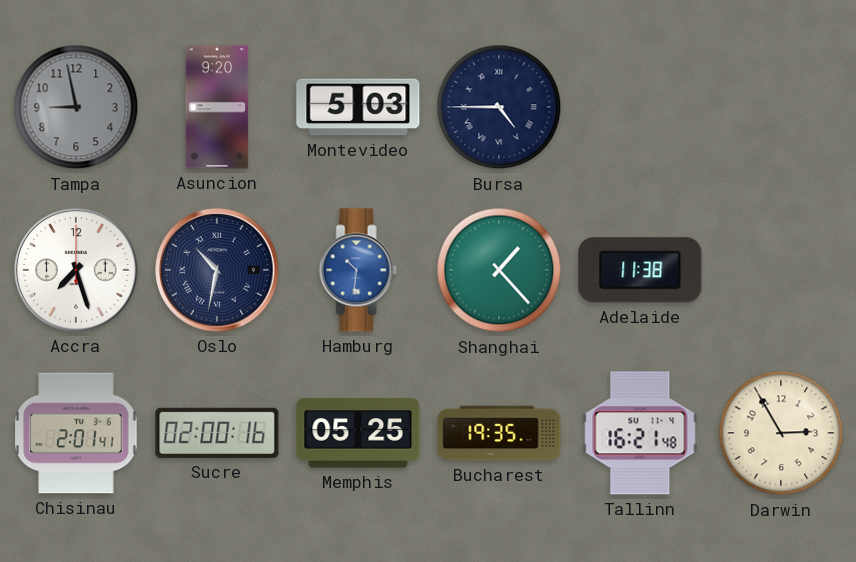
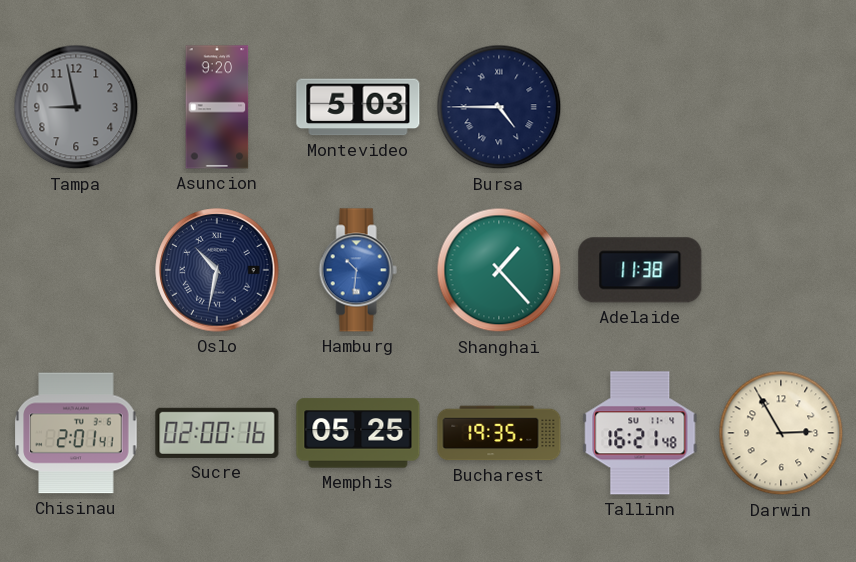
Accra: 7:27 -> none (76, 270)
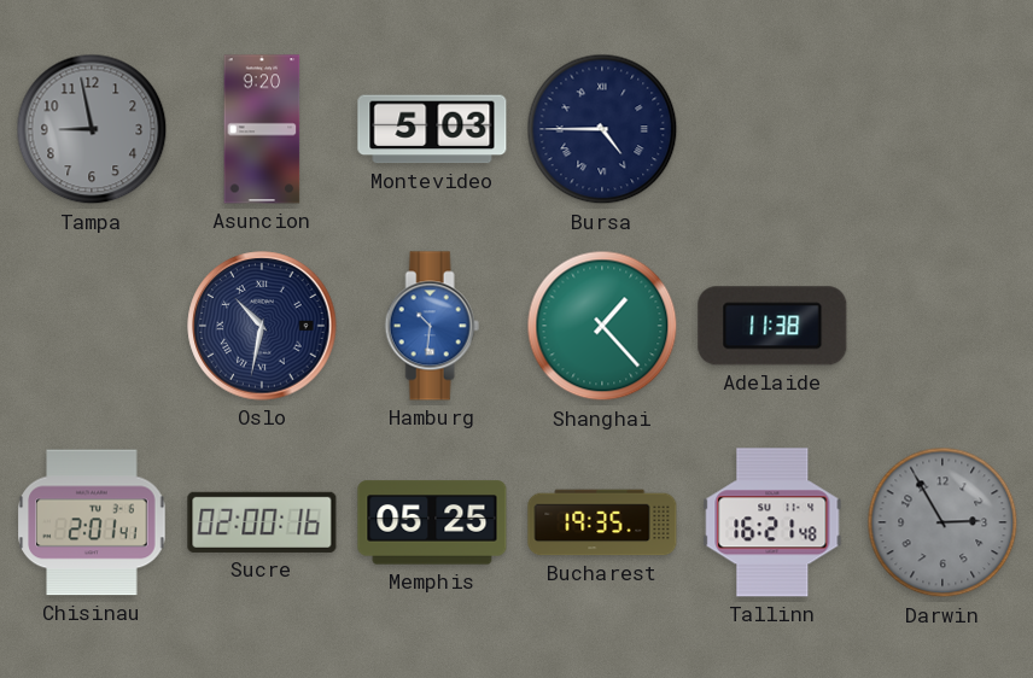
Darwin dial: cream -> grey (942, 522)
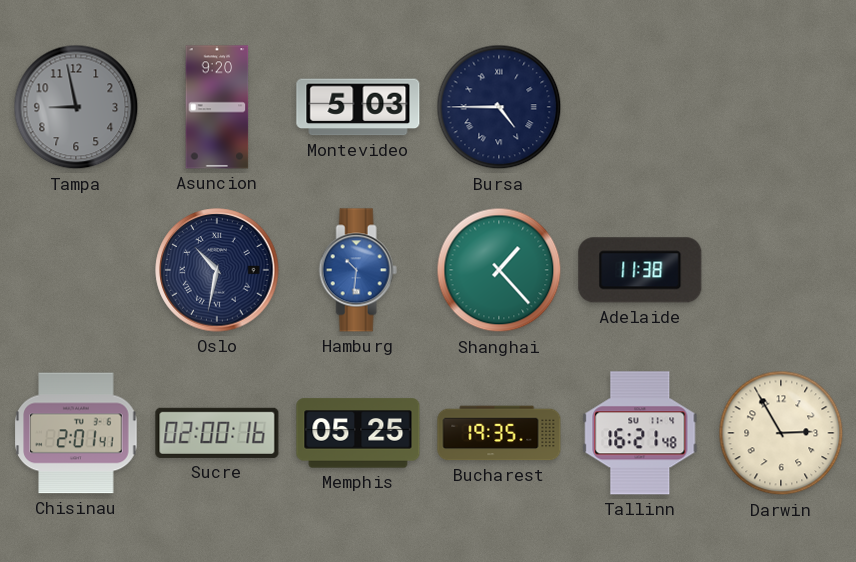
Darwin dial: grey -> cream (781, 433)
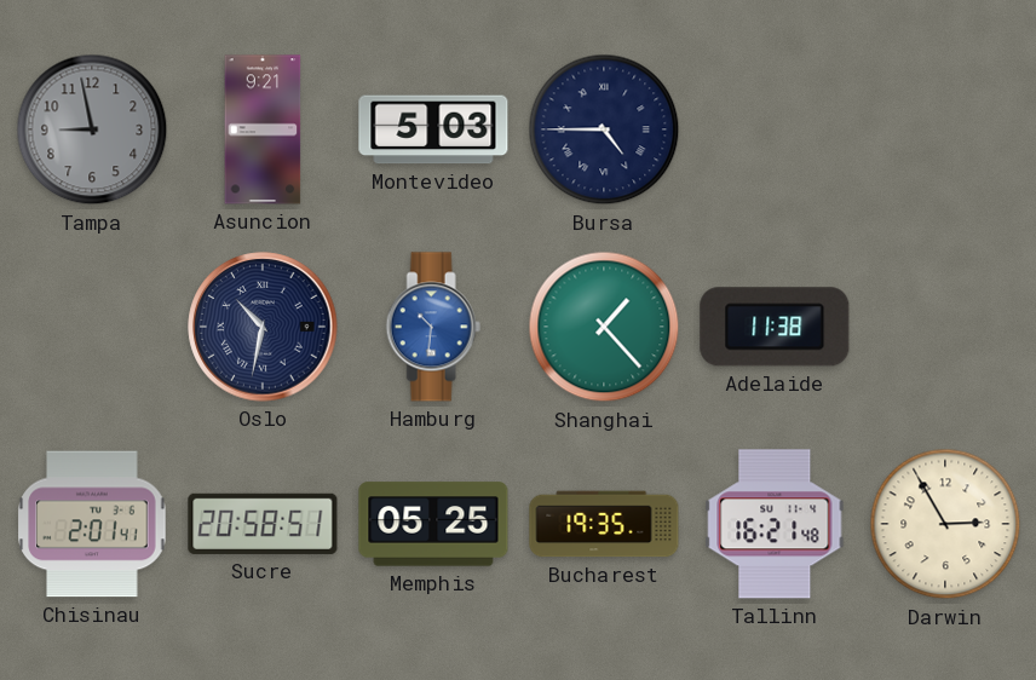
Asuncion: 9:20 -> 9:21 (263, 129)
Sucre: 02:00 -> 20:58 (263, 524)
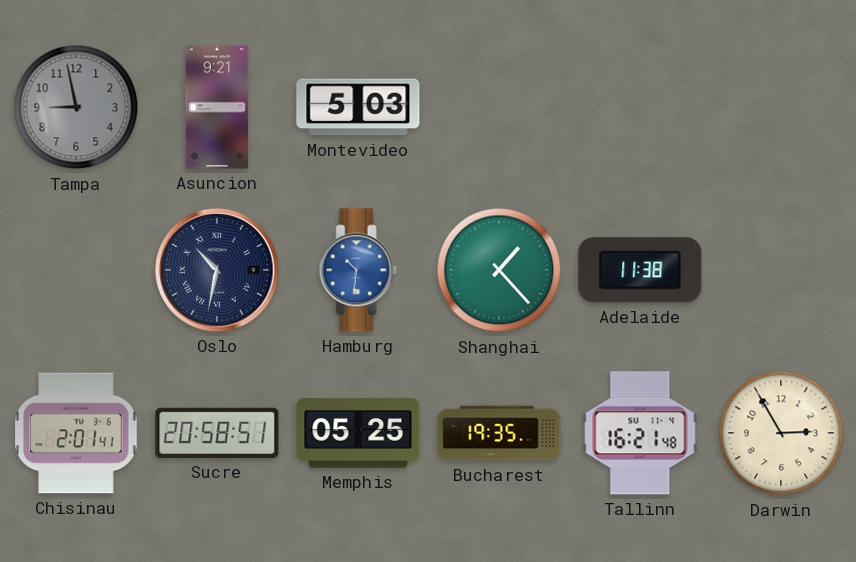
Bursa: 4:45 -> none (604, 129)
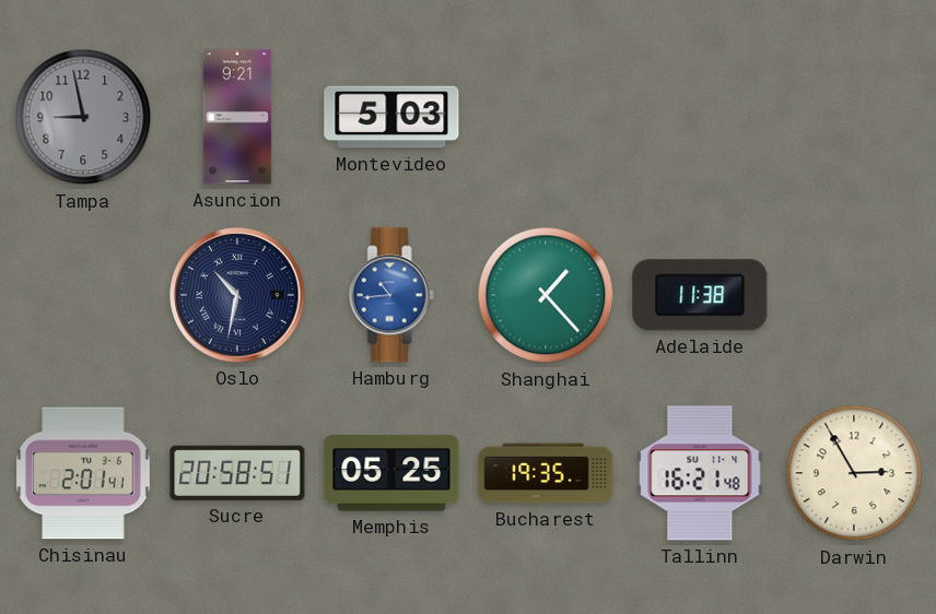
Hamburg: 10:31 -> 10:44 (391, 295)
